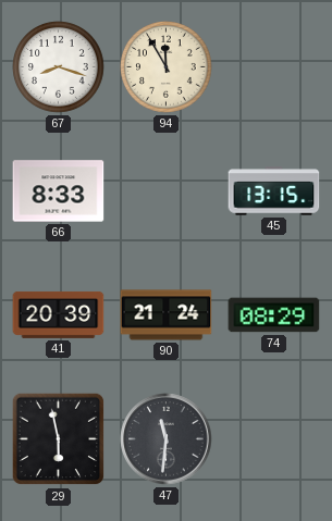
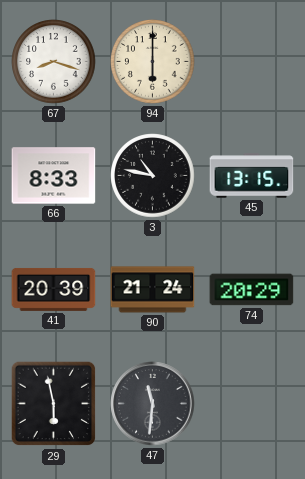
94: 11:55 -> 6:00 (153, 62)
3: none -> 10:47 (153, 176)
74: 08:29 -> 20:29 (252, 290)
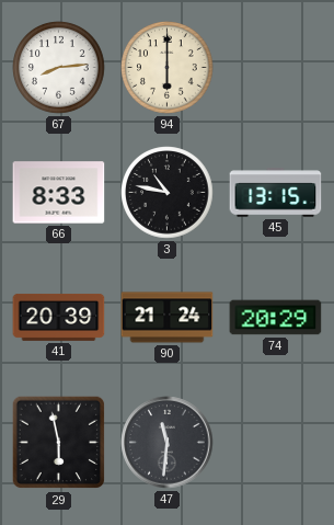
67: 8:18 -> 8:14 (59, 68)
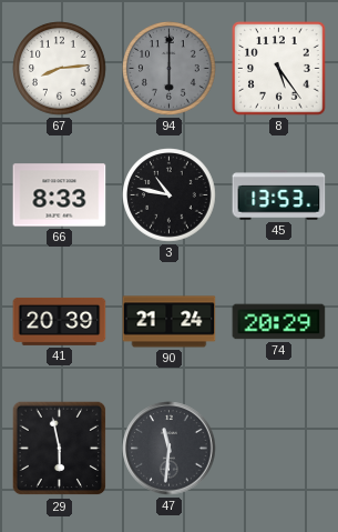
94 dial: cream -> grey (170, 69)
8: none -> 5:24 (279, 69)
45: 13:15 -> 13:53 (279, 195)
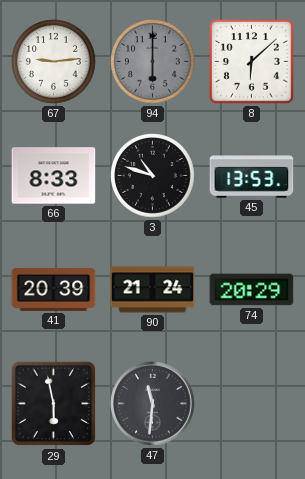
67: 8:14 -> 9:14 (54, 62)
8: 5:24 -> 6:08 (252, 62)
3: 10:47 -> 10:48 (153, 176)
